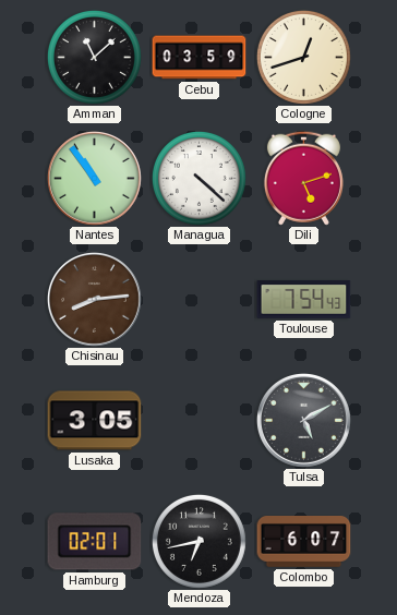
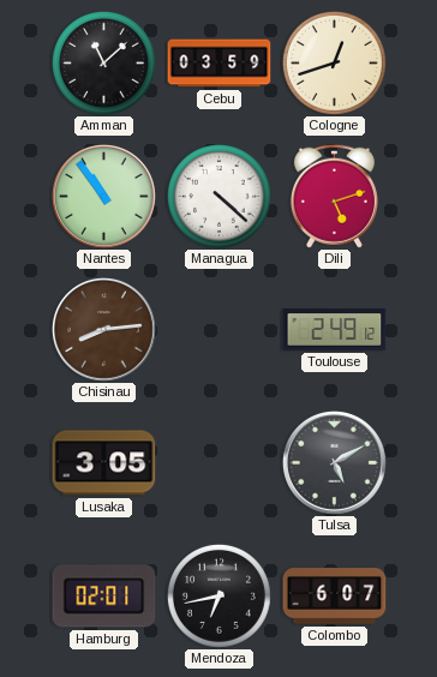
Toulouse: 7:54 -> 2:49 (335, 330)
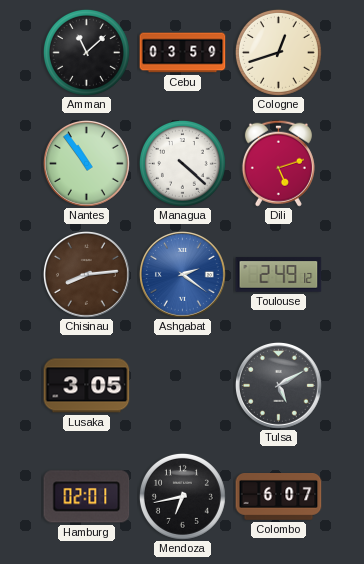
Ashgabat: none -> 2:21 (183, 275)
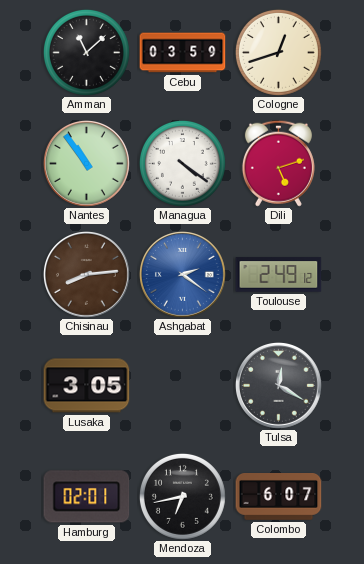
Managua: 4:22 -> 4:21 (182, 163)
Tulsa: 5:10 -> 12:20 (279, 386)
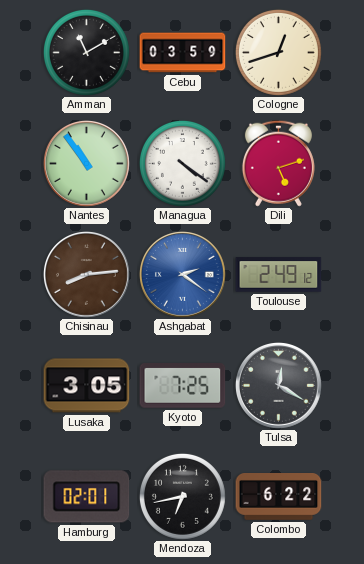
Amman: 11:08 -> 11:10 (86, 52)
Kyoto: none -> 7:25 (183, 386)
Colombo: 6:07 -> 6:22 (279, 497)
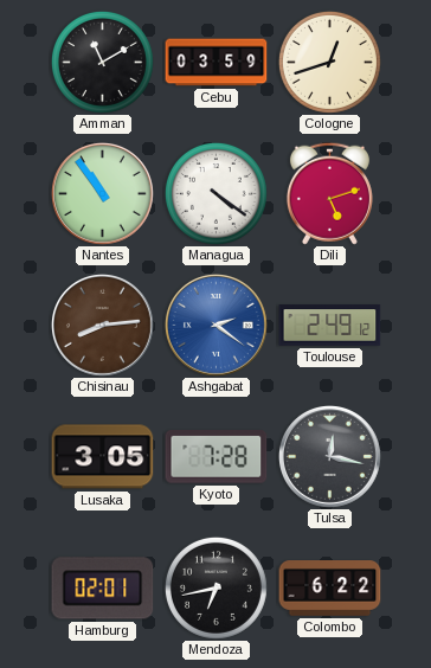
Kyoto: 7:25 -> 7:28 (217, 457)
Tulsa: 12:20 -> 12:17 (330, 457)
